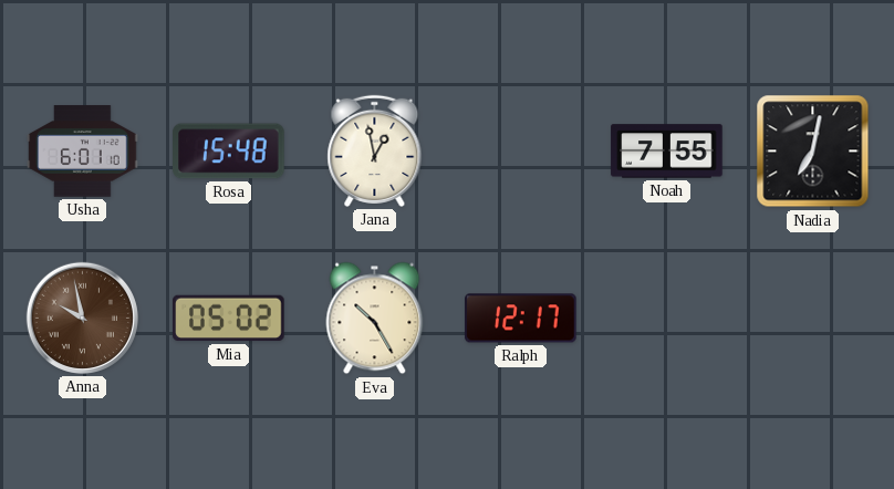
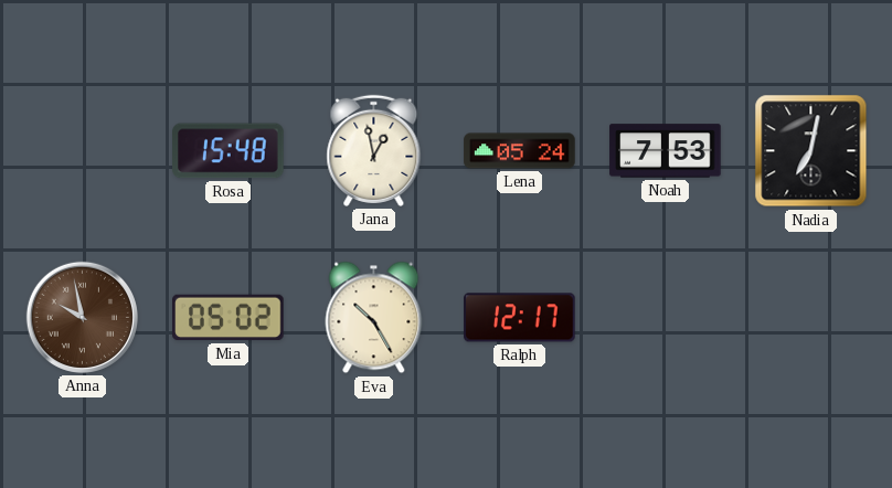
Usha: 6:01 -> none (83, 152)
Lena: none -> 05:24 (520, 151)
Noah: 7:55 -> 7:53 (666, 151)
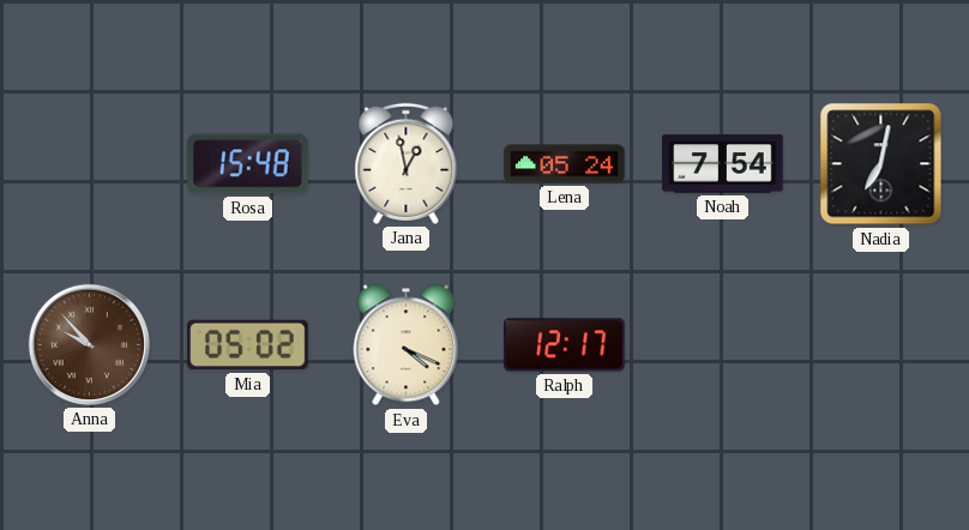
Noah: 7:53 -> 7:54 (723, 164)
Anna: 9:58 -> 9:53 (89, 344)
Eva: 10:25 -> 4:19 (407, 345)
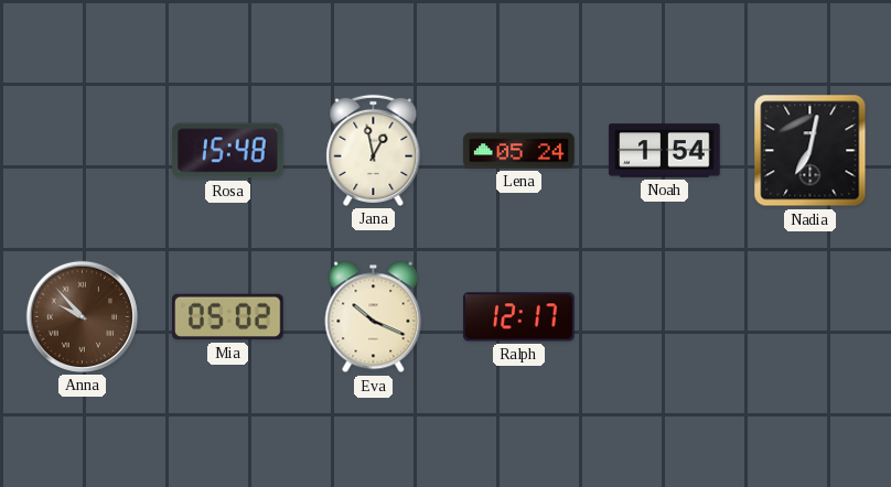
Noah: 7:54 -> 1:54 (665, 151)
Eva: 4:19 -> 10:19 (374, 317)
